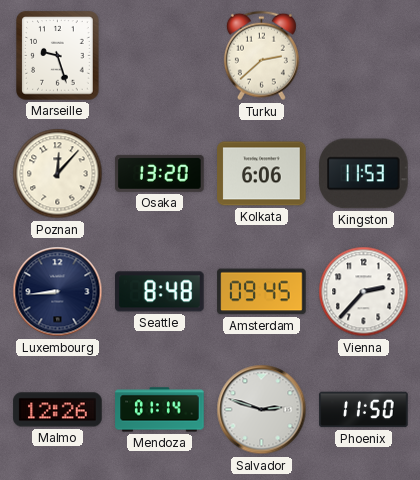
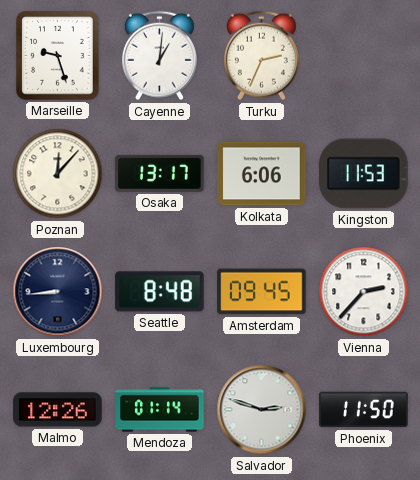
Cayenne: none -> 1:01 (159, 56)
Turku: 2:38 -> 2:34 (261, 56)
Osaka: 13:20 -> 13:17 (160, 173)
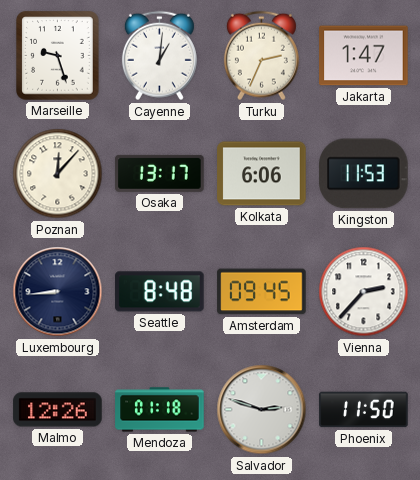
Jakarta: none -> 1:47 (364, 56)
Mendoza: 01:14 -> 01:18 (160, 410)
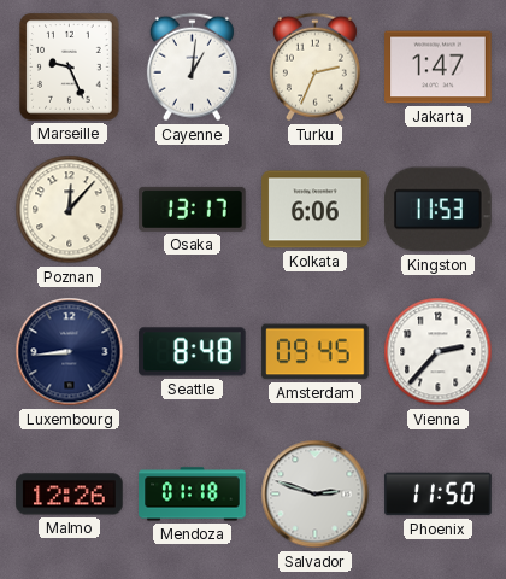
Marseille: 9:27 -> 9:26 (70, 68)
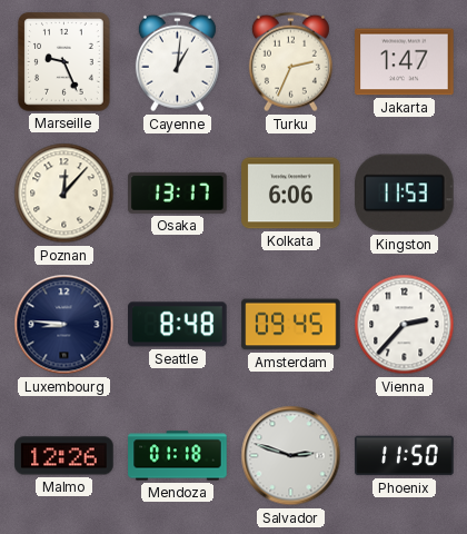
Luxembourg: 8:44 -> 8:46 (64, 325)
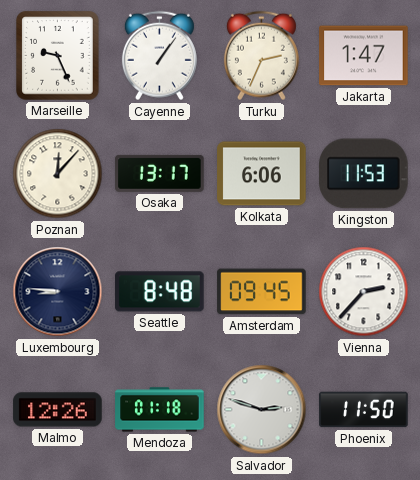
Cayenne: 1:01 -> 1:06 (159, 56)
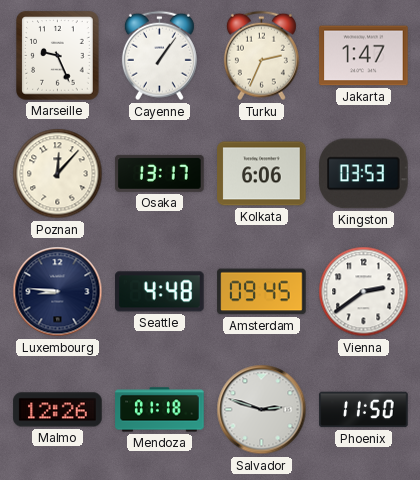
Kingston: 11:53 -> 03:53 (364, 174)
Seattle: 8:48 -> 4:48 (160, 292)
Vienna: 2:37 -> 2:39 (364, 292)
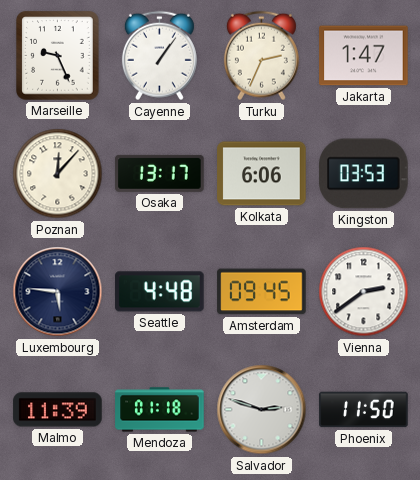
Luxembourg: 8:46 -> 5:46 (58, 292)
Malmo: 12:26 -> 11:39 (58, 410)
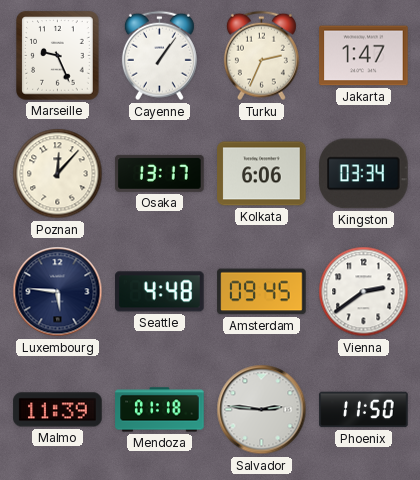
Kingston: 03:53 -> 03:34 (364, 174)
Salvador: 2:48 -> 2:46 (262, 410)
